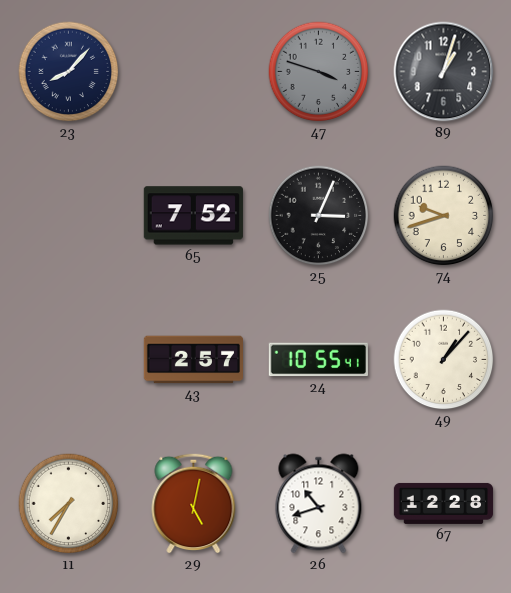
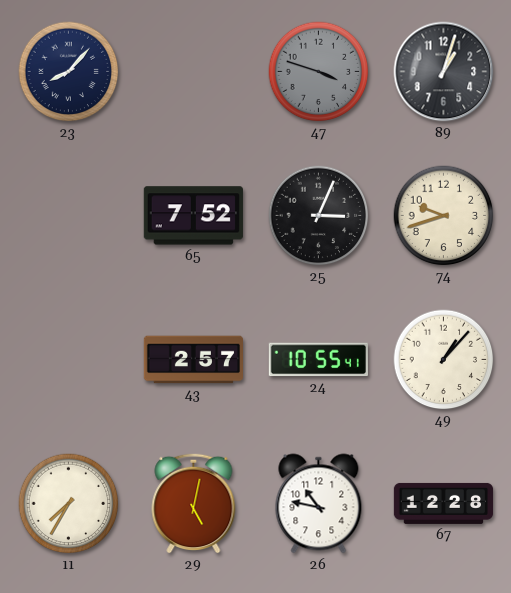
26: 10:42 -> 10:47 (319, 504)
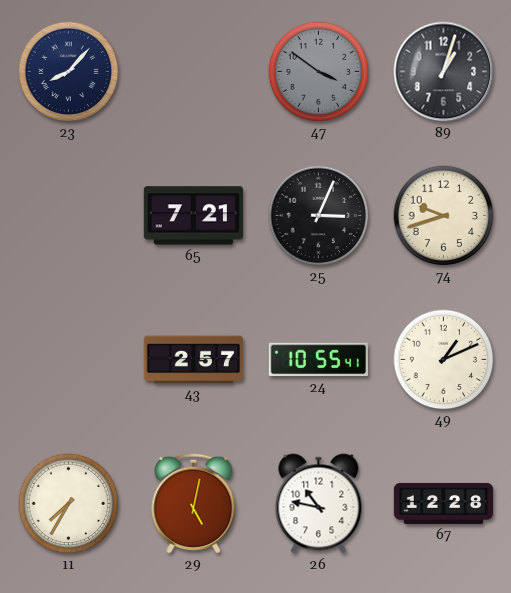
47: 3:48 -> 3:51 (319, 72)
65: 7:52 -> 7:21 (193, 216)
49: 1:07 -> 1:11 (444, 360)
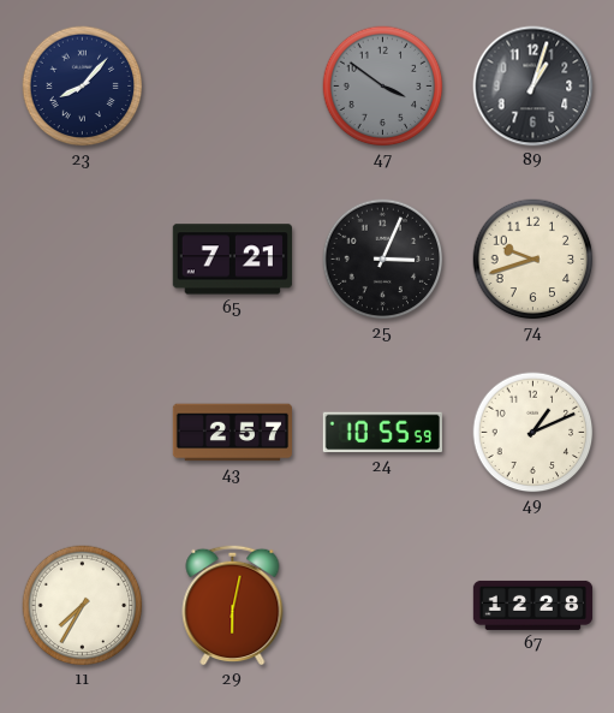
24: 10:55:41 -> 10:55:59 (382, 433)
29: 5:02 -> 6:02 (233, 605)
26: 10:47 -> none (319, 504)
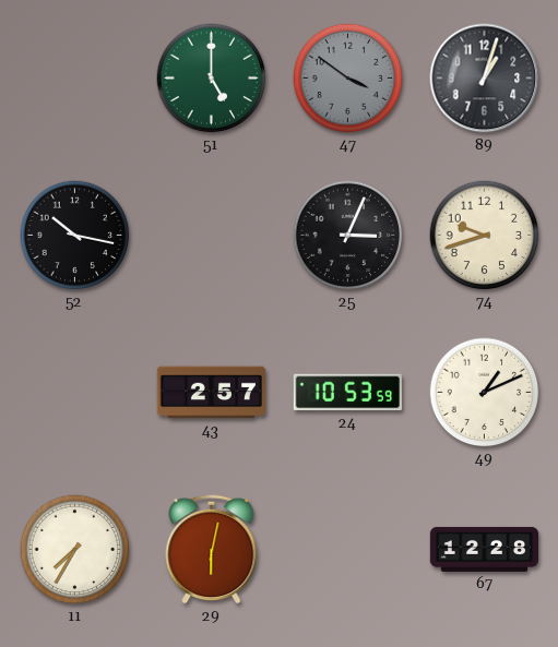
23: 8:07 -> none (83, 87)
51: none -> 5:00 (212, 79)
52: none -> 10:17 (75, 236)
65: 7:21 -> none (232, 260)
24: 10:55 -> 10:53 (347, 393)
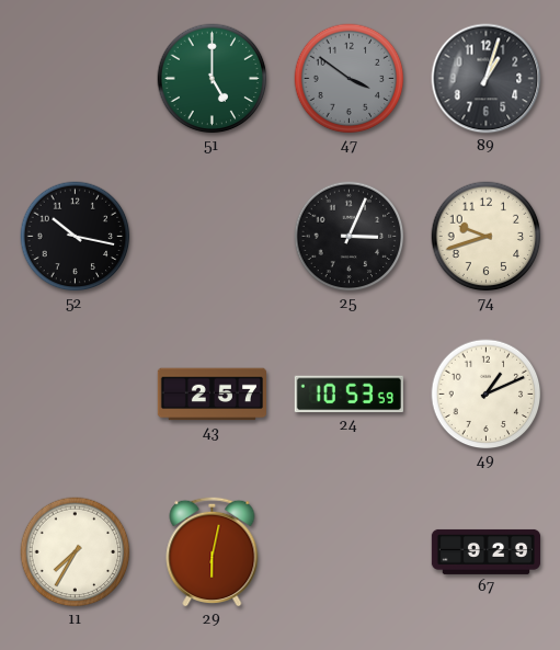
67: 12:28 -> 9:29 (487, 551)
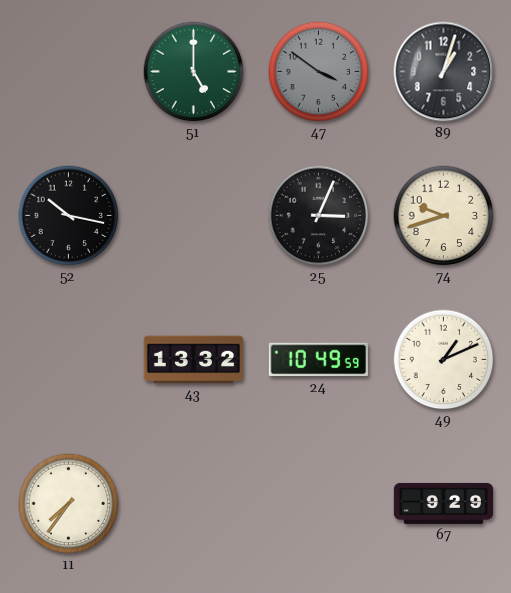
43: 2:57 -> 13:32 (193, 360)
24: 10:53 -> 10:49 (318, 360)
11: 7:35 -> 7:36 (69, 504)
29: 6:02 -> none (213, 551)
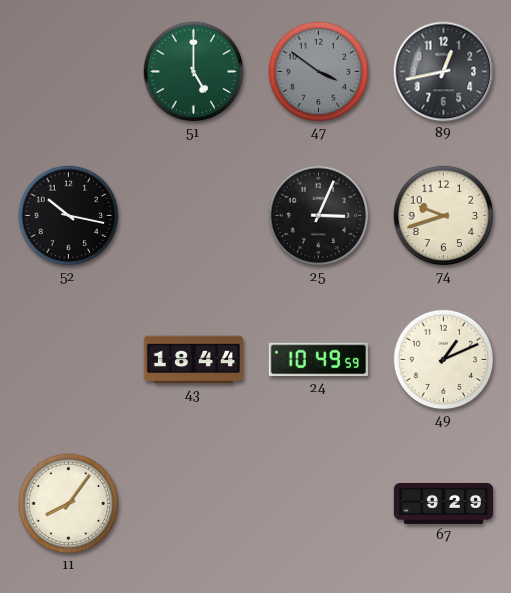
89: 1:03 -> 12:43 (444, 72)
43: 13:32 -> 18:44 (193, 360)
11: 7:36 -> 8:06 (69, 504)
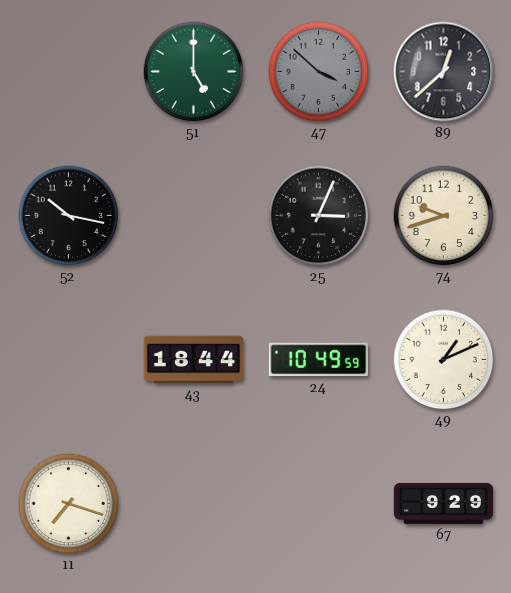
47: 3:51 -> 3:52 (319, 72)
89: 12:43 -> 12:38 (444, 72)
11: 8:06 -> 7:18 (69, 504)
